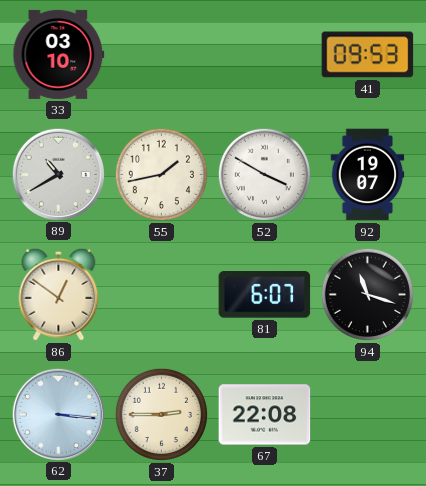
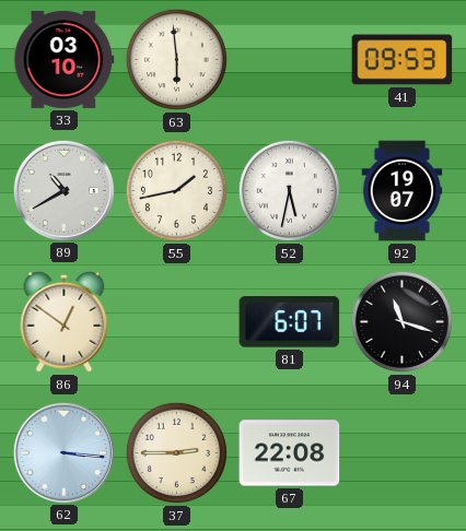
63: none -> 5:59 (176, 59)
52: 3:50 -> 5:32 (289, 190)
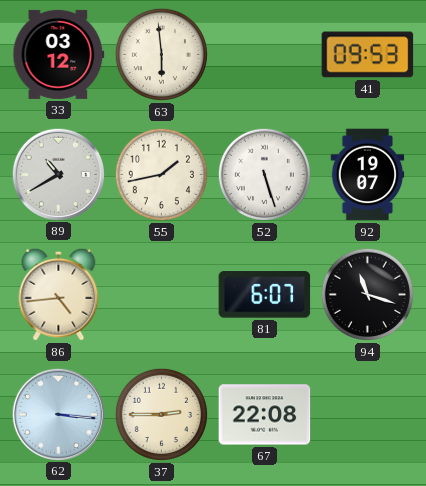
33: 03:10 -> 03:12 (59, 54)
52: 5:32 -> 5:27 (264, 174)
86: 12:51 -> 4:44 (59, 294)
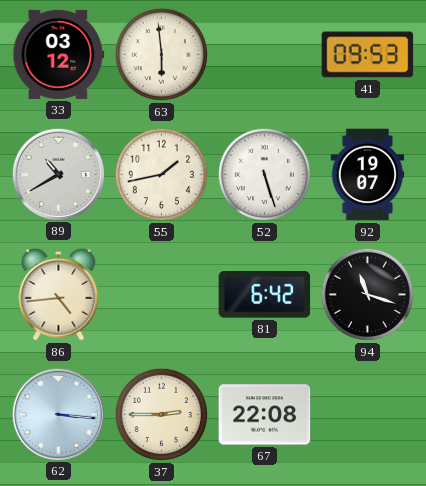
81: 6:07 -> 6:42 (265, 295)
